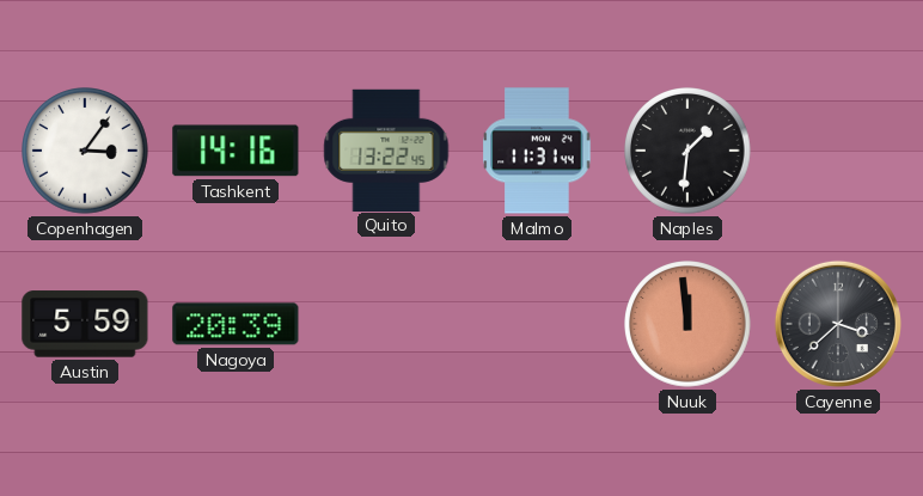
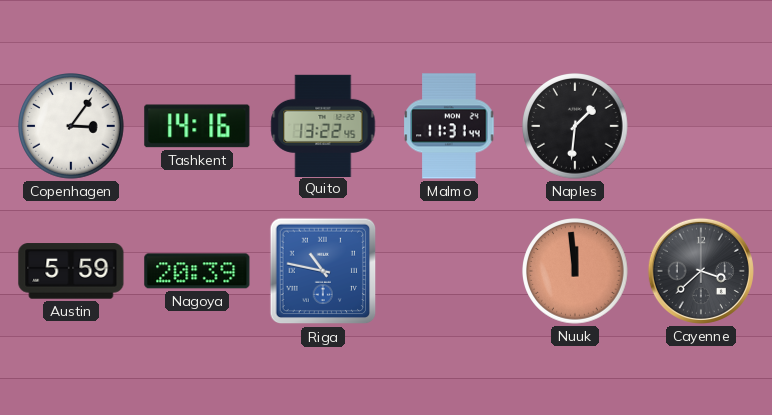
Riga: none -> 10:47 (323, 271)
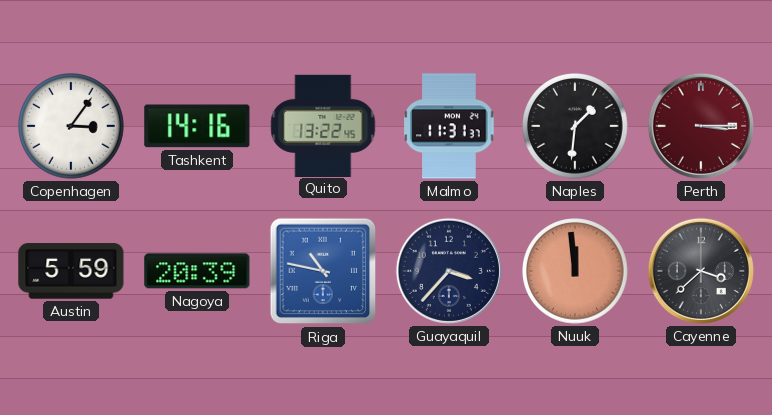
Malmo: 11:31:44 -> 11:31:37 (449, 126)
Perth: none -> 3:15 (701, 126)
Guayaquil: none -> 3:37 (449, 271)
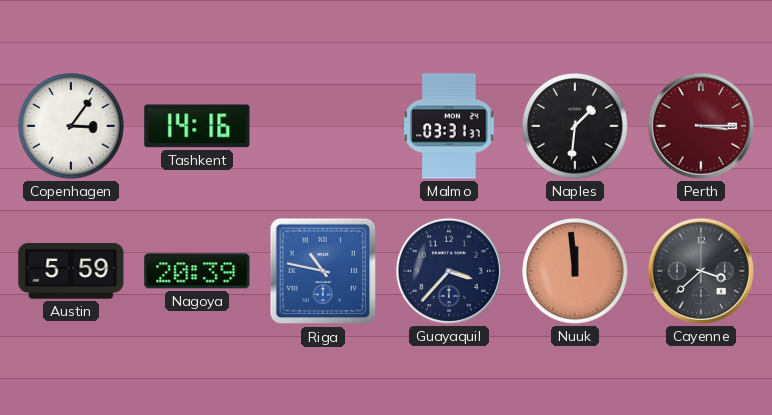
Quito: 13:22 -> none (323, 125)
Malmo: 11:31 -> 03:31 (449, 126)
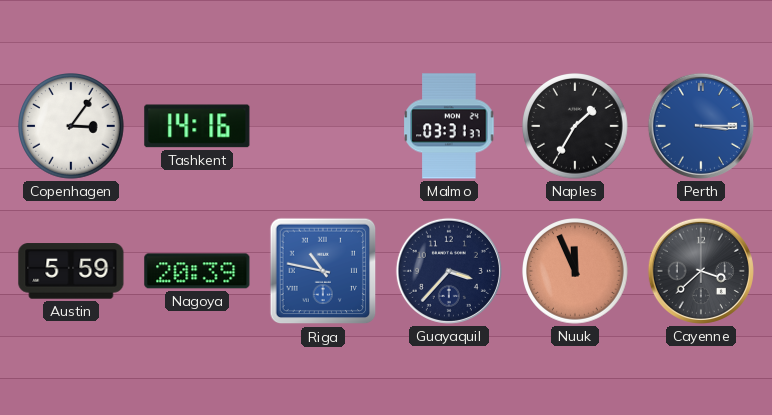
Naples: 1:31 -> 1:35 (576, 127)
Perth dial: burgundy -> blue (701, 126)
Nuuk: 11:59 -> 11:56 (576, 272)
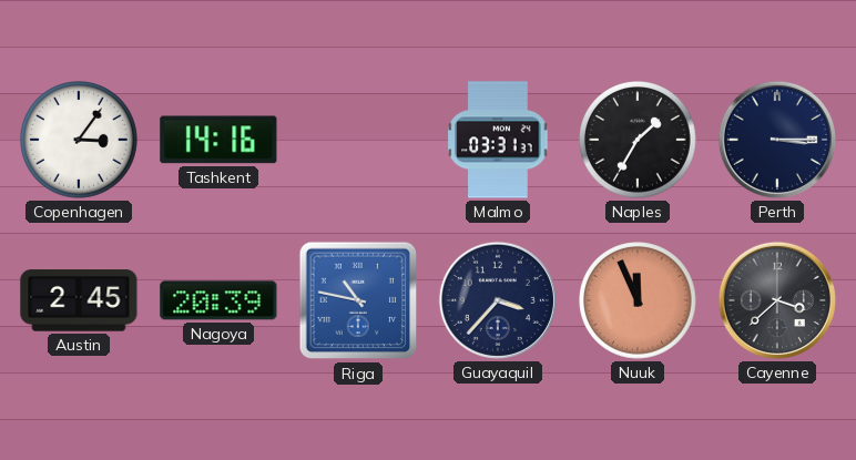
Perth dial: blue -> navy (777, 140)
Austin: 5:59 -> 2:45 (79, 300)
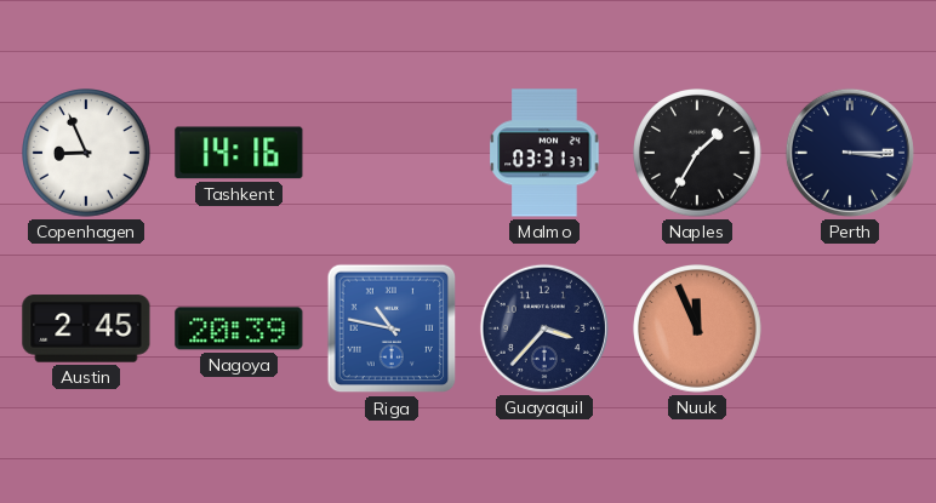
Copenhagen: 3:06 -> 8:56 (87, 154)
Cayenne: 3:38 -> none (777, 300)
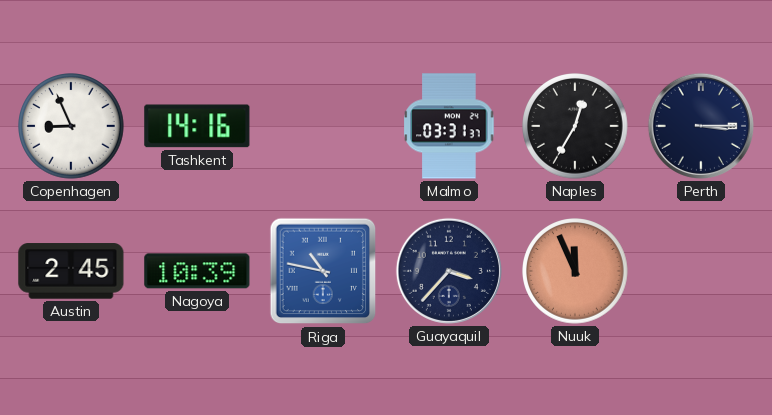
Naples: 1:35 -> 12:35 (576, 127)
Nagoya: 20:39 -> 10:39 (197, 271)
